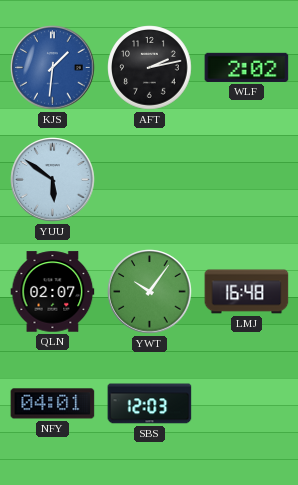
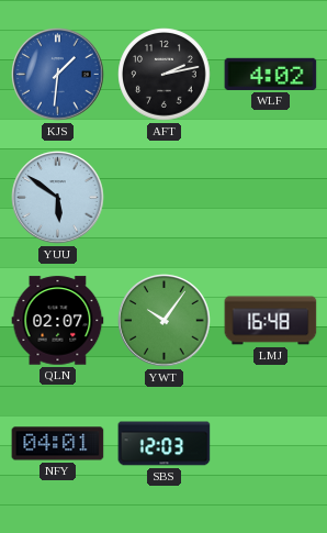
WLF: 2:02 -> 4:02 (271, 74)
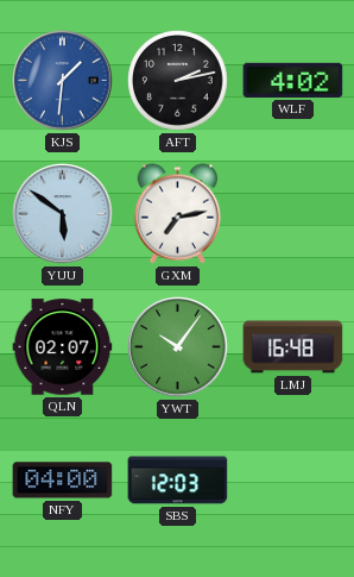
GXM: none -> 7:13 (178, 214)
NFY: 04:01 -> 04:00 (63, 481)
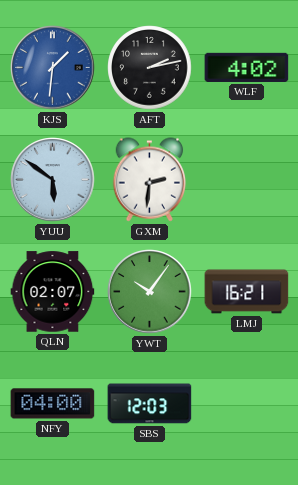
GXM: 7:13 -> 2:31 (150, 180)
LMJ: 16:48 -> 16:21 (247, 292)
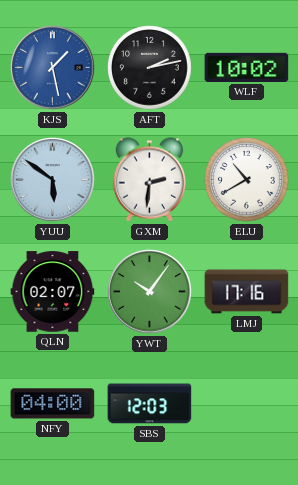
KJS: 1:31 -> 1:28 (53, 68)
WLF: 4:02 -> 10:02 (247, 67)
ELU: none -> 10:40 (247, 180)
LMJ: 16:21 -> 17:16 (247, 292)
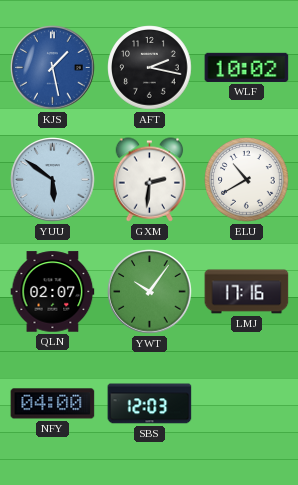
AFT: 2:13 -> 2:17 (150, 68)
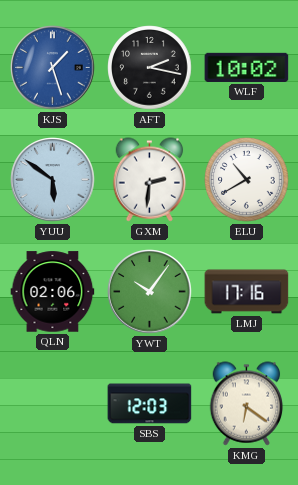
KJS: 1:28 -> 1:27 (53, 68)
QLN: 02:07 -> 02:06 (53, 292)
NFY: 04:00 -> none (53, 404)
KMG: none -> 6:21 (247, 404)
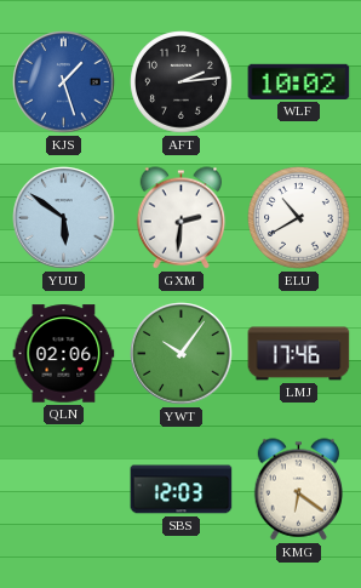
AFT: 2:17 -> 2:14 (182, 82)
LMJ: 17:16 -> 17:46 (299, 354)
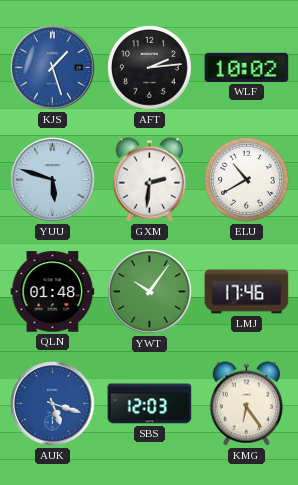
YUU: 5:51 -> 5:48 (53, 180)
QLN: 02:06 -> 01:48 (53, 292)
AUK: none -> 5:18 (53, 404)
KMG: 6:21 -> 6:24 (247, 404)
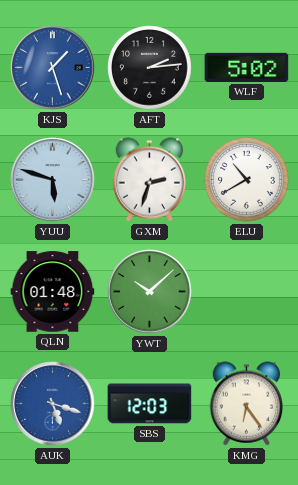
WLF: 10:02 -> 5:02 (247, 67)
GXM: 2:31 -> 2:33 (150, 180)
YWT: 10:06 -> 10:08 (150, 292)
LMJ: 17:46 -> none (247, 292)
